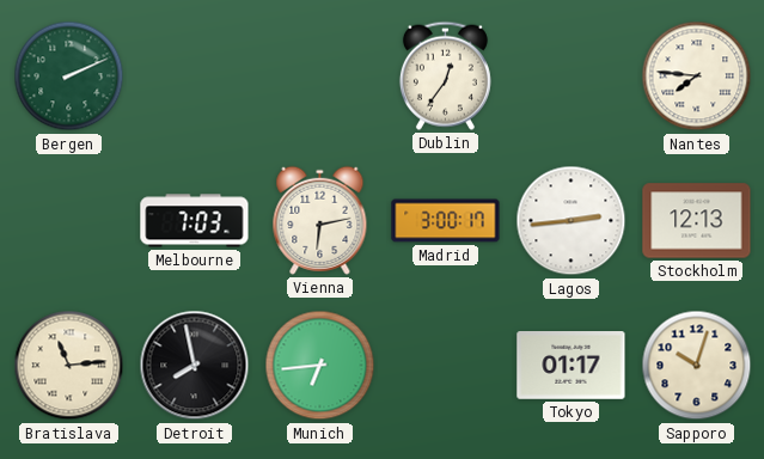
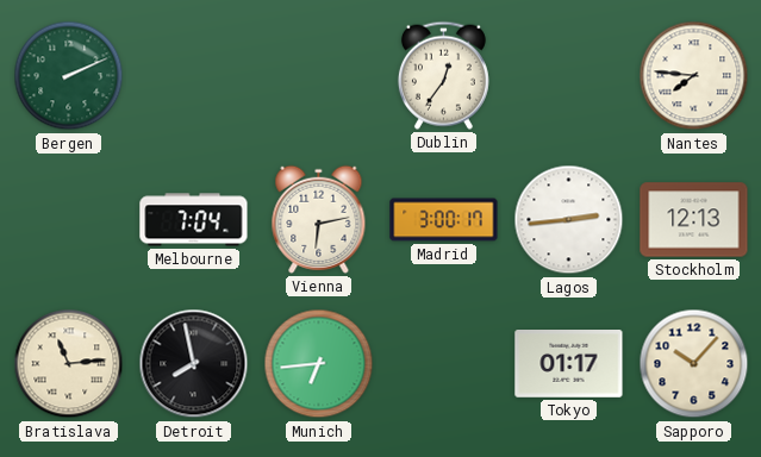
Melbourne: 7:03 -> 7:04 (194, 220)
Sapporo: 10:03 -> 10:07 (694, 364)
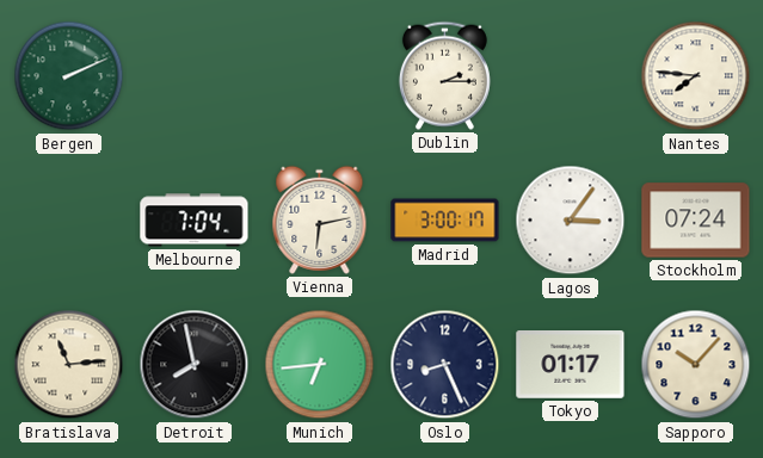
Dublin: 12:36 -> 2:15 (444, 75)
Lagos: 2:44 -> 3:06 (571, 221)
Stockholm: 12:13 -> 07:24 (696, 221)
Oslo: none -> 8:26 (445, 365)
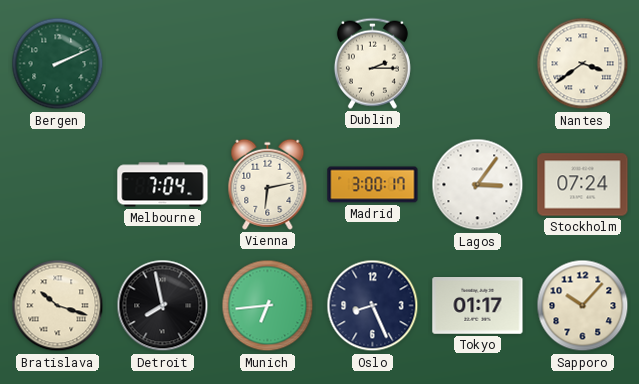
Nantes: 7:46 -> 3:39 (583, 64)
Bratislava: 11:14 -> 10:18 (58, 306)
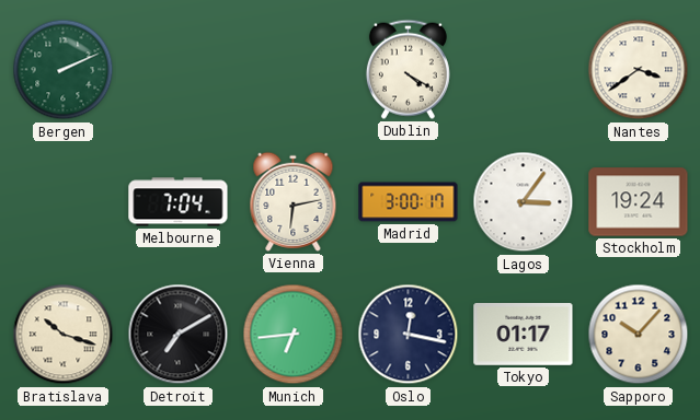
Dublin: 2:15 -> 4:20 (408, 69)
Stockholm: 07:24 -> 19:24 (639, 202)
Detroit: 7:58 -> 7:10 (179, 335)
Oslo: 8:26 -> 12:17 (409, 335)
